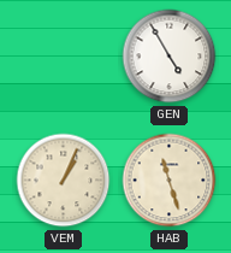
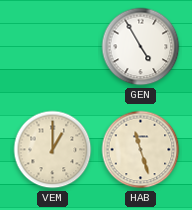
VEM: 1:04 -> 1:00 (53, 150)
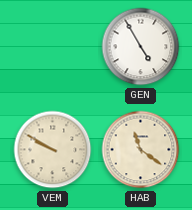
VEM: 1:00 -> 9:50 (53, 150)
HAB: 11:27 -> 11:21 (141, 150)
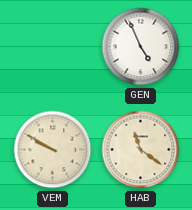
GEN: 4:55 -> 4:56 (141, 47)
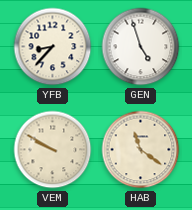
YFB: none -> 8:37 (53, 47)
GEN: 4:56 -> 4:57 (141, 47)
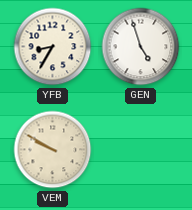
YFB: 8:37 -> 8:35 (53, 47)
HAB: 11:21 -> none (141, 150)
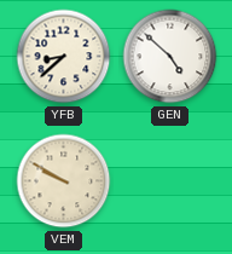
YFB: 8:35 -> 8:38 (64, 57)
GEN: 4:57 -> 4:52 (170, 57)
